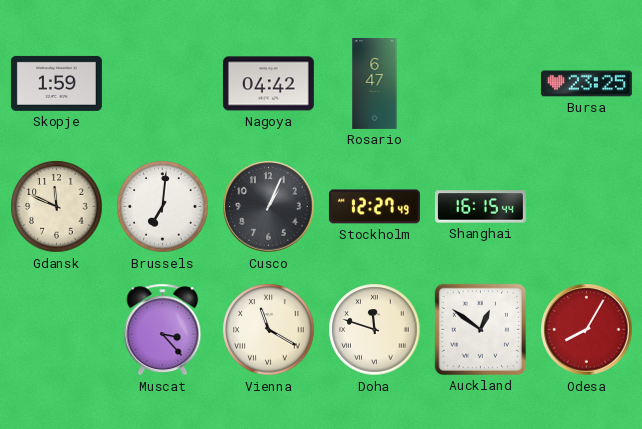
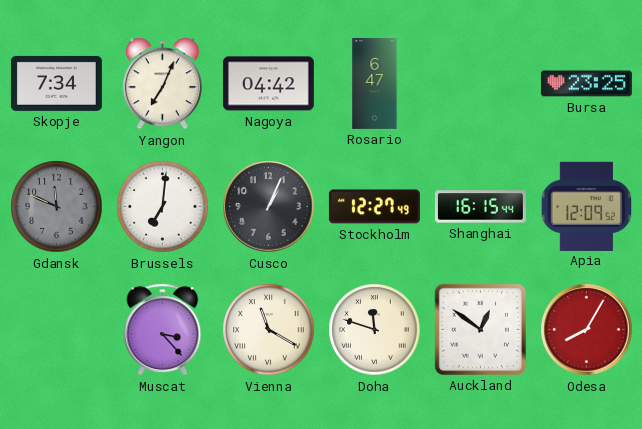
Skopje: 1:59 -> 7:34 (56, 83)
Yangon: none -> 7:04 (162, 84)
Gdansk dial: cream -> grey (57, 207)
Apia: none -> 12:09 (587, 206)
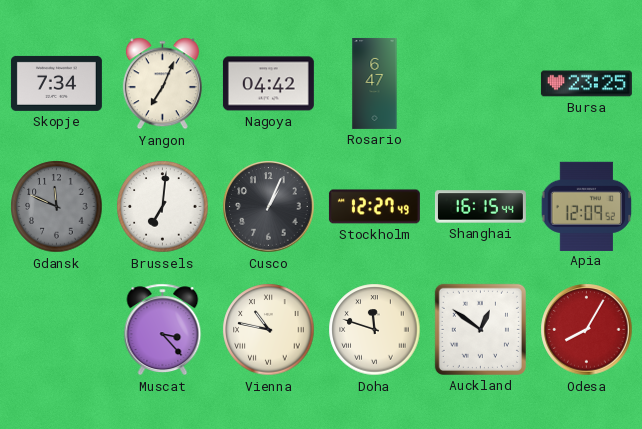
Vienna: 11:20 -> 10:47 (269, 330)
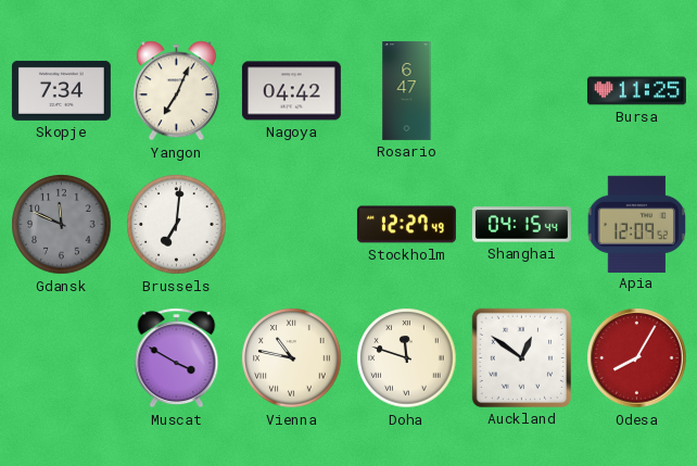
Bursa: 23:25 -> 11:25 (636, 91)
Cusco: 1:04 -> none (269, 207)
Shanghai: 16:15 -> 04:15 (521, 225)
Muscat: 3:23 -> 3:50 (177, 358)
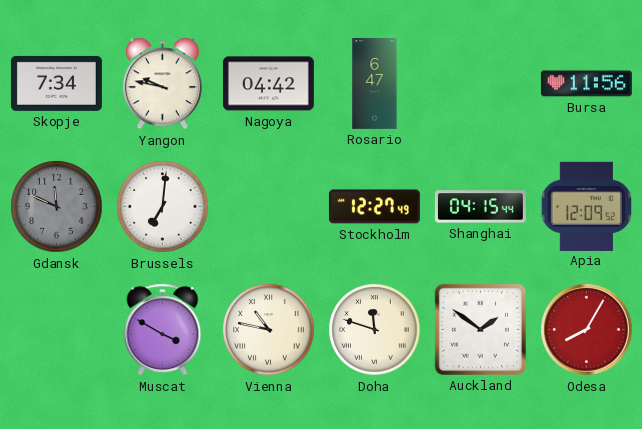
Yangon: 7:04 -> 9:47 (162, 84)
Bursa: 11:25 -> 11:56 (586, 84)
Auckland: 12:51 -> 1:51 (480, 329)
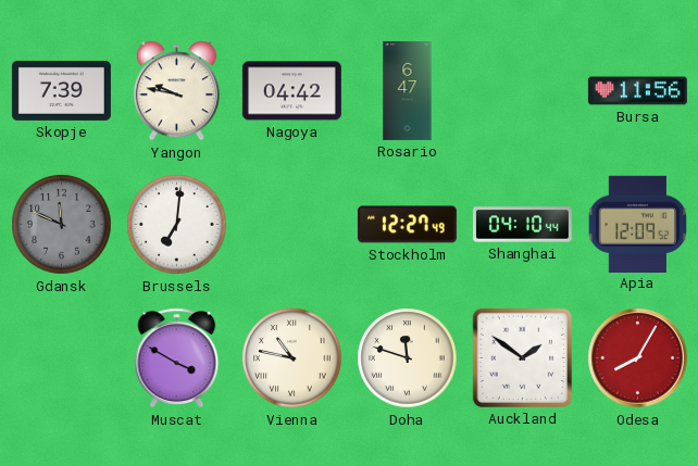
Skopje: 7:34 -> 7:39 (61, 90)
Shanghai: 04:15 -> 04:10 (522, 225)
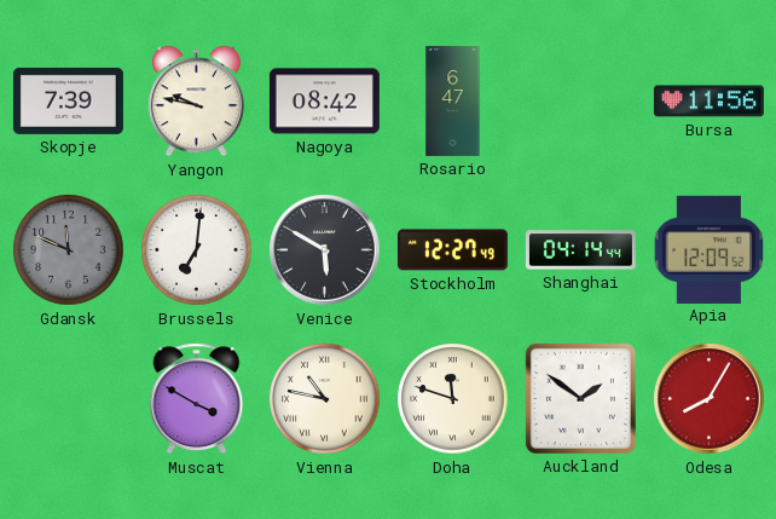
Nagoya: 04:42 -> 08:42 (324, 102)
Venice: none -> 5:50 (325, 250)
Shanghai: 04:10 -> 04:14 (580, 250)
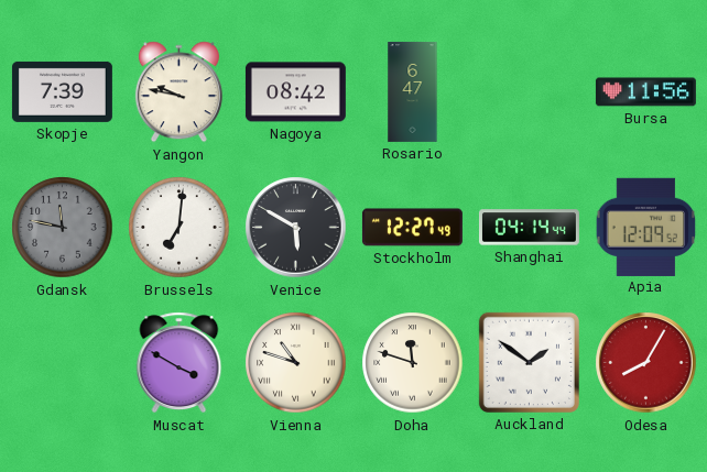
Gdansk: 11:49 -> 11:47 (63, 228)
Vienna: 10:47 -> 10:48 (296, 363)
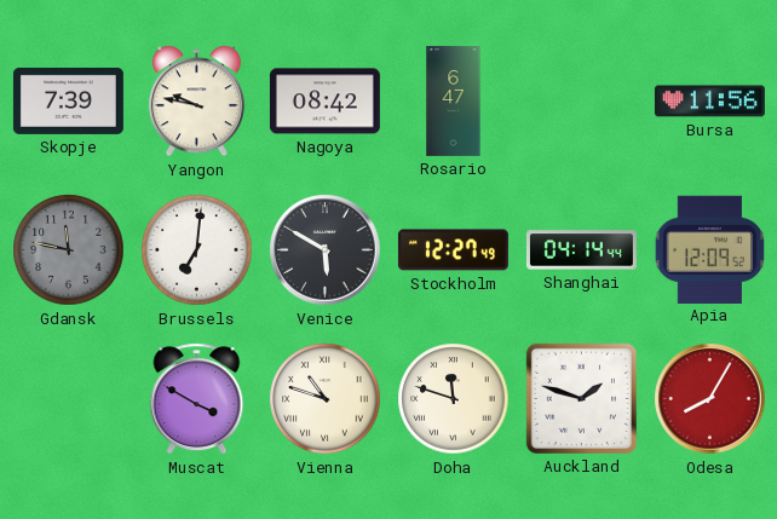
Auckland: 1:51 -> 1:48 (581, 398)
